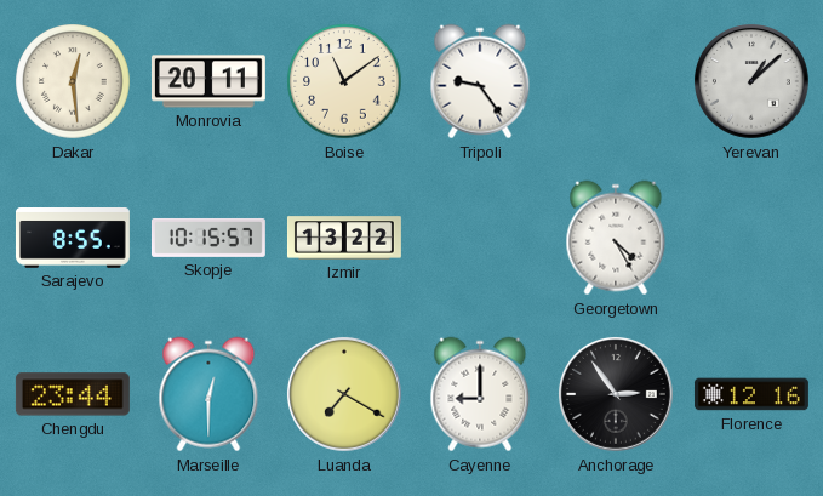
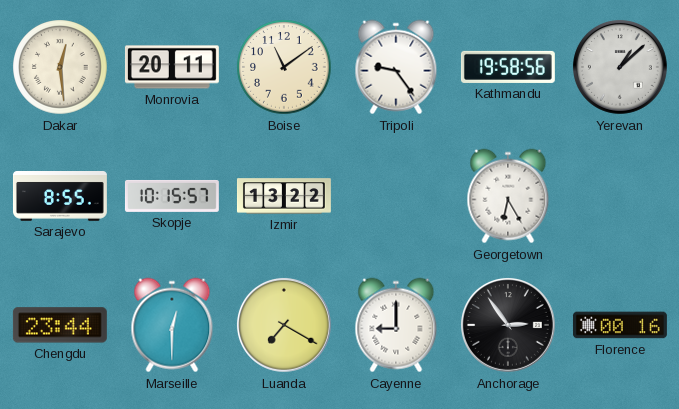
Kathmandu: none -> 19:58 (508, 67)
Georgetown: 4:25 -> 6:25 (508, 196)
Florence: 12:16 -> 00:16 (620, 325)
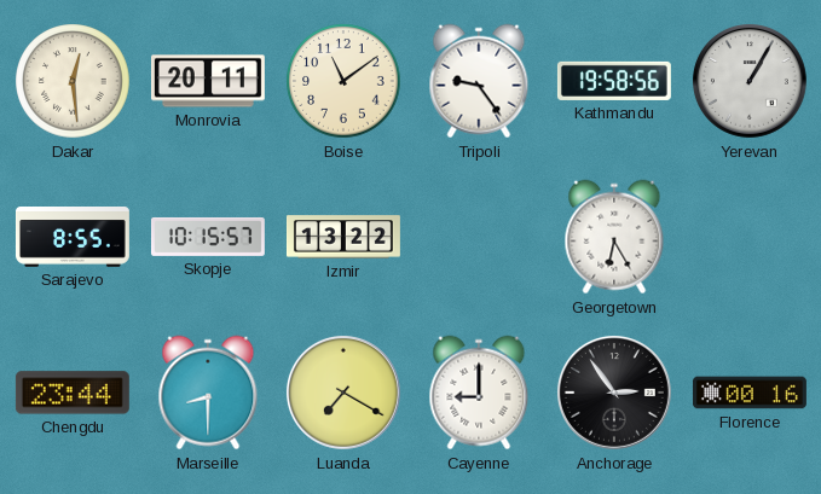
Yerevan: 1:08 -> 1:05 (750, 81)
Marseille: 12:30 -> 8:30 (208, 393)
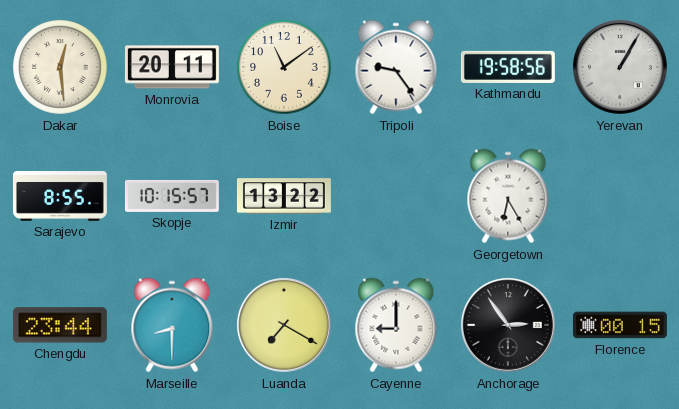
Florence: 00:16 -> 00:15 (620, 325)
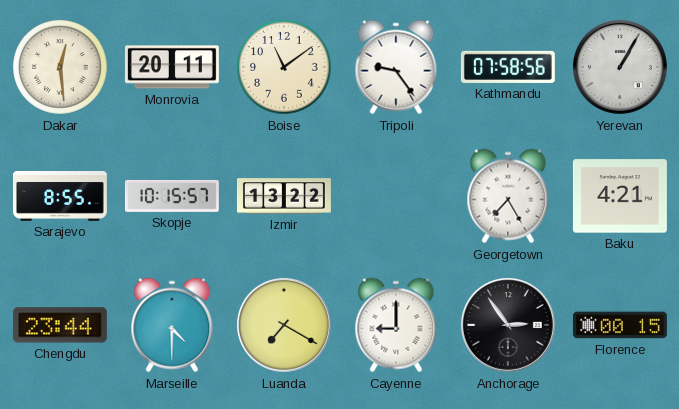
Kathmandu: 19:58 -> 07:58 (508, 67)
Georgetown: 6:25 -> 7:25 (508, 196)
Baku: none -> 4:21 (620, 196)
Marseille: 8:30 -> 4:30 (172, 325)
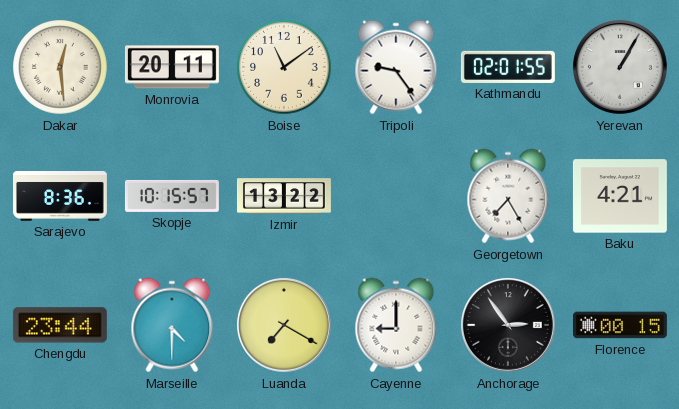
Kathmandu: 07:58 -> 02:01 (508, 67)
Sarajevo: 8:55 -> 8:36 (60, 197)
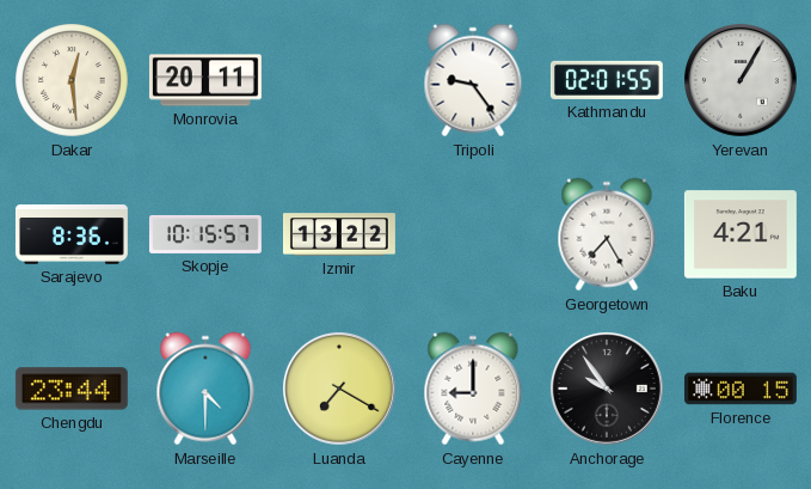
Boise: 11:09 -> none (284, 67)
Anchorage: 2:54 -> 9:54 (607, 389)
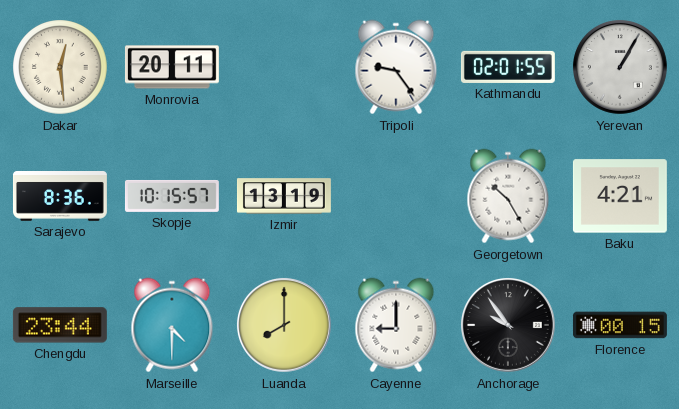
Izmir: 13:22 -> 13:19 (284, 196)
Georgetown: 7:25 -> 10:25 (508, 196)
Luanda: 7:20 -> 8:00 (284, 325)
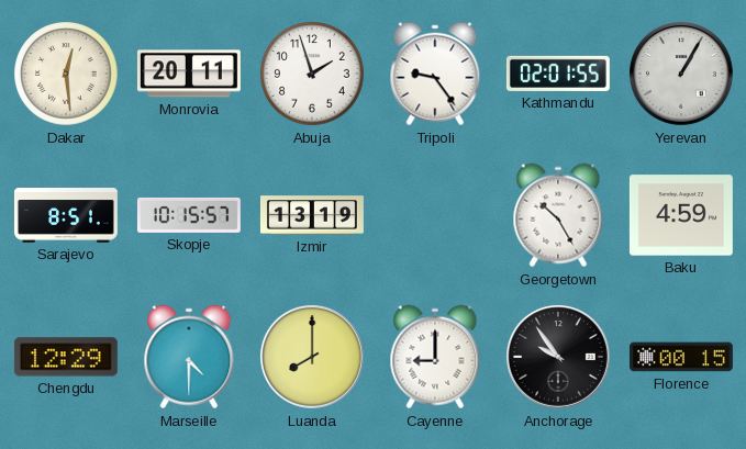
Abuja: none -> 1:57 (312, 74)
Sarajevo: 8:36 -> 8:51 (66, 216)
Baku: 4:21 -> 4:59 (681, 215)
Chengdu: 23:44 -> 12:29 (66, 357)
